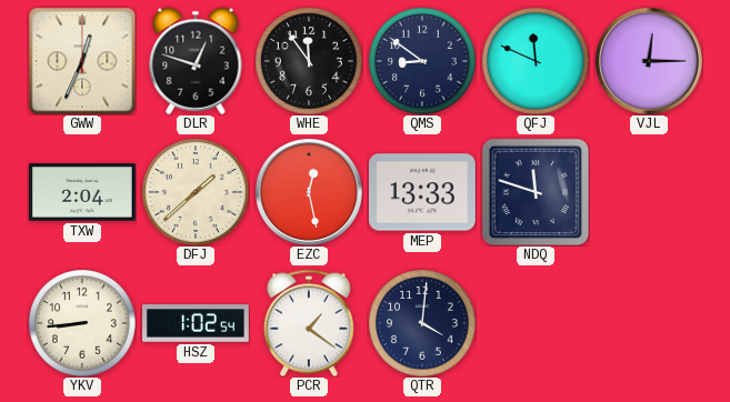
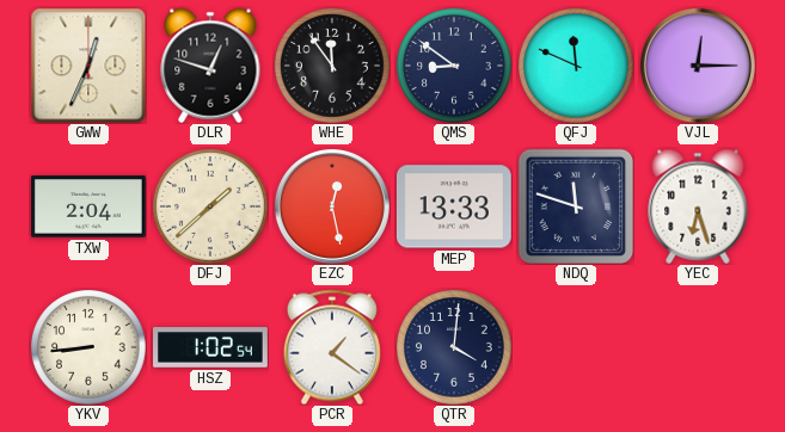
YEC: none -> 6:27 (698, 206)
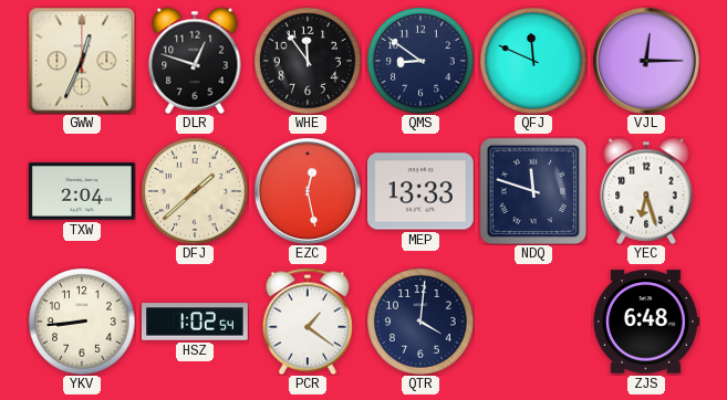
ZJS: none -> 6:48 (646, 322)
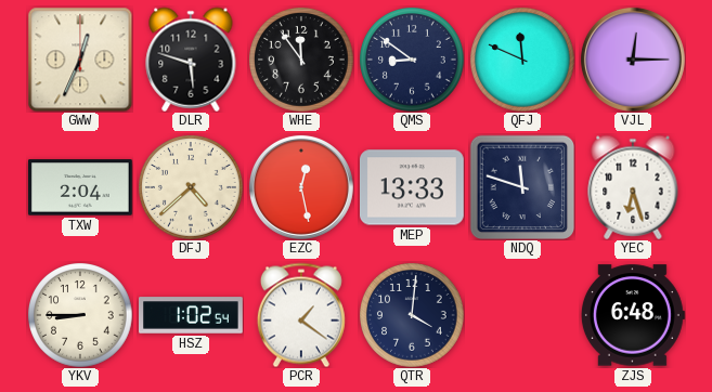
DLR: 12:48 -> 5:48 (191, 60)
DFJ: 1:38 -> 4:38 (191, 187)
YKV: 8:44 -> 8:45 (80, 315)
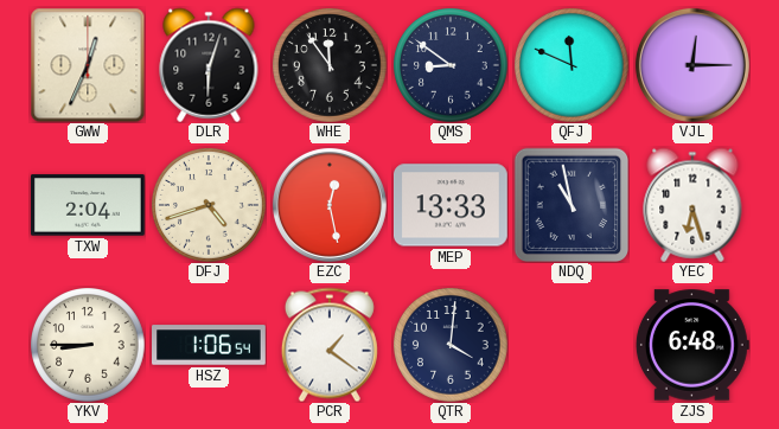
DLR: 5:48 -> 6:03 (209, 65)
DFJ: 4:38 -> 4:42 (209, 205)
NDQ: 11:48 -> 10:58 (572, 205)
HSZ: 1:02 -> 1:06 (210, 345)
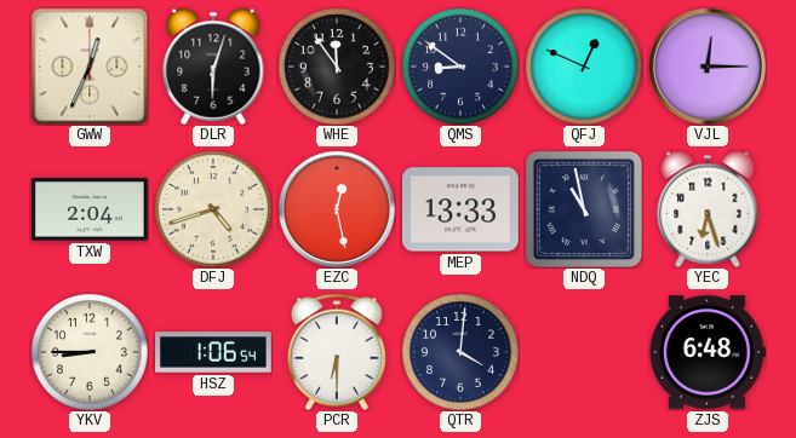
QFJ: 11:49 -> 12:49 (584, 67)
PCR: 1:21 -> 6:30 (337, 352)
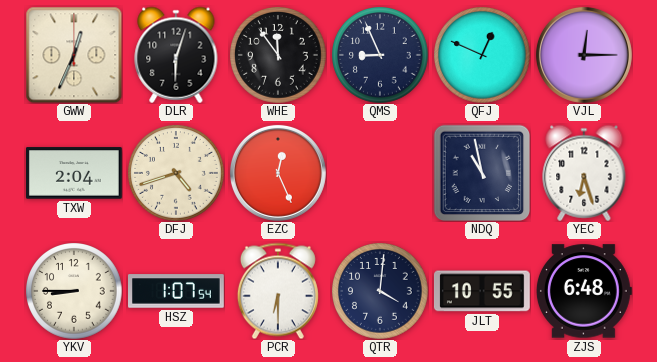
QMS: 8:51 -> 8:56 (380, 55)
EZC: 12:28 -> 12:26 (278, 173)
MEP: 13:33 -> none (462, 209)
HSZ: 1:06 -> 1:07 (177, 291)
JLT: none -> 10:55 (482, 291)
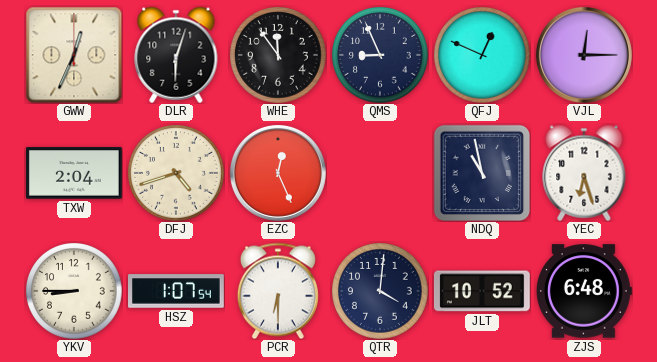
JLT: 10:55 -> 10:52 (482, 291)
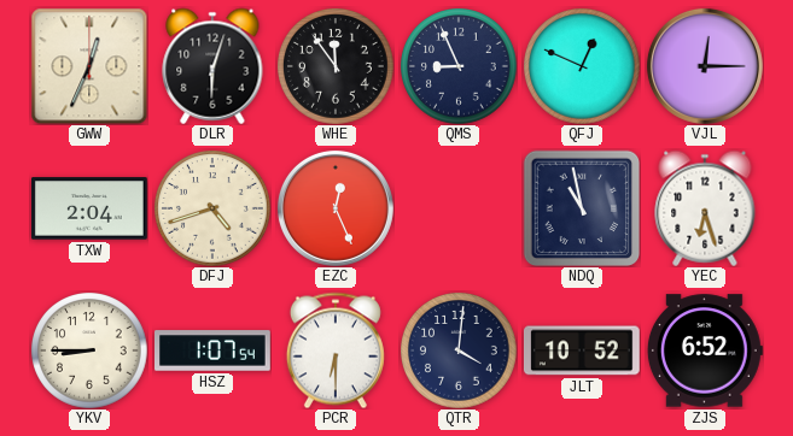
ZJS: 6:48 -> 6:52 (705, 350)
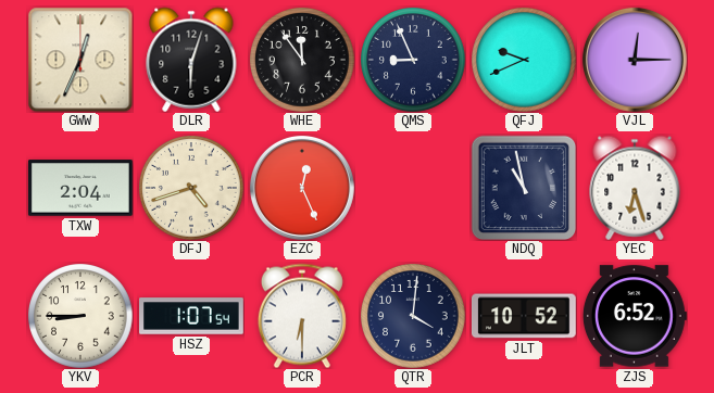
QFJ: 12:49 -> 9:41 (524, 60)
